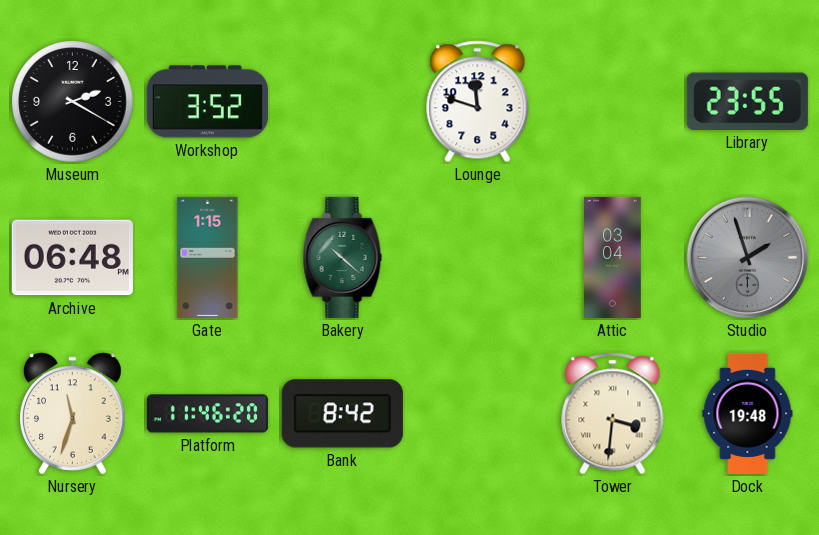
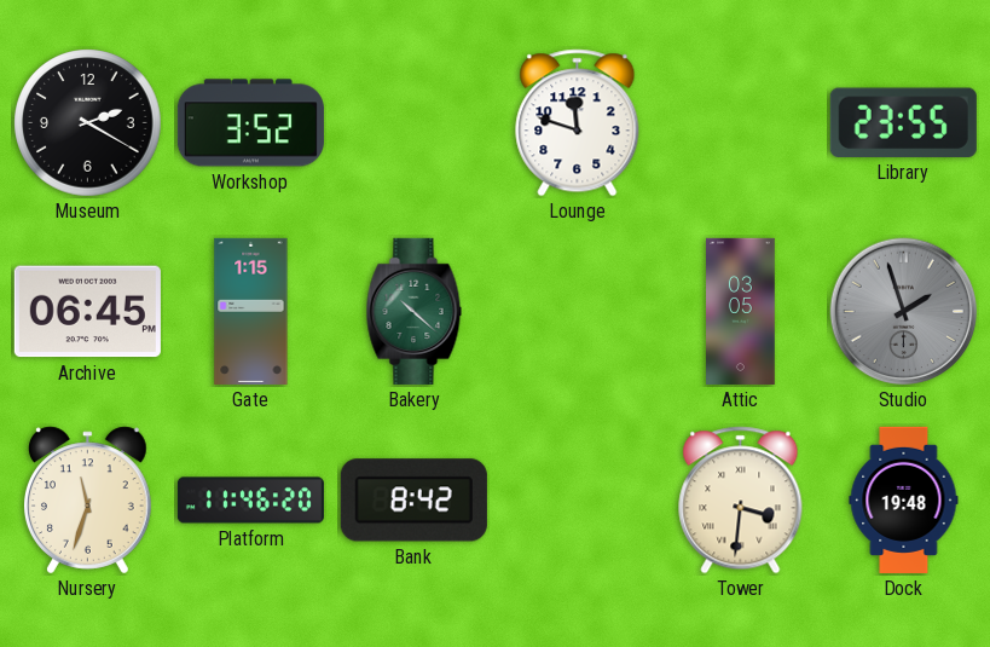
Archive: 06:48 -> 06:45 (87, 312)
Attic: 03:04 -> 03:05 (741, 311)
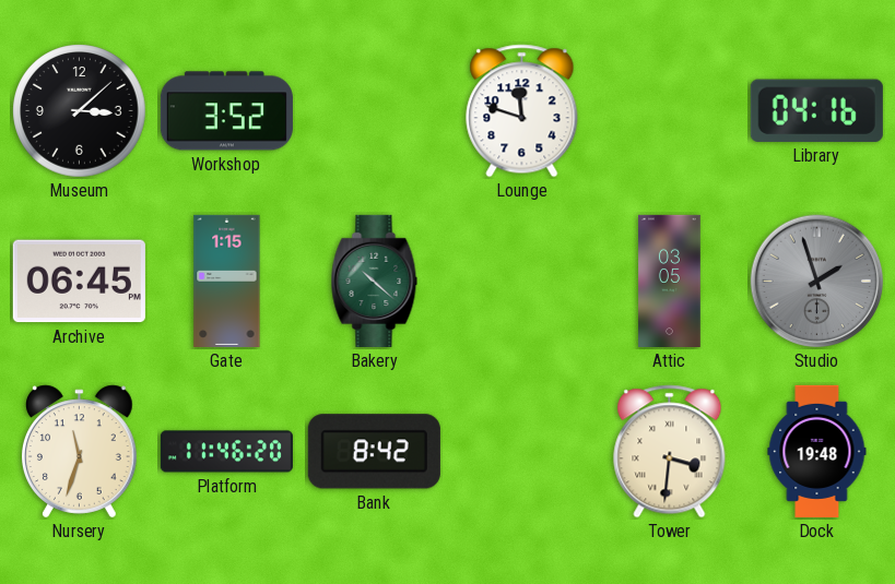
Museum: 2:20 -> 3:08 (80, 111)
Library: 23:55 -> 04:16 (816, 110)
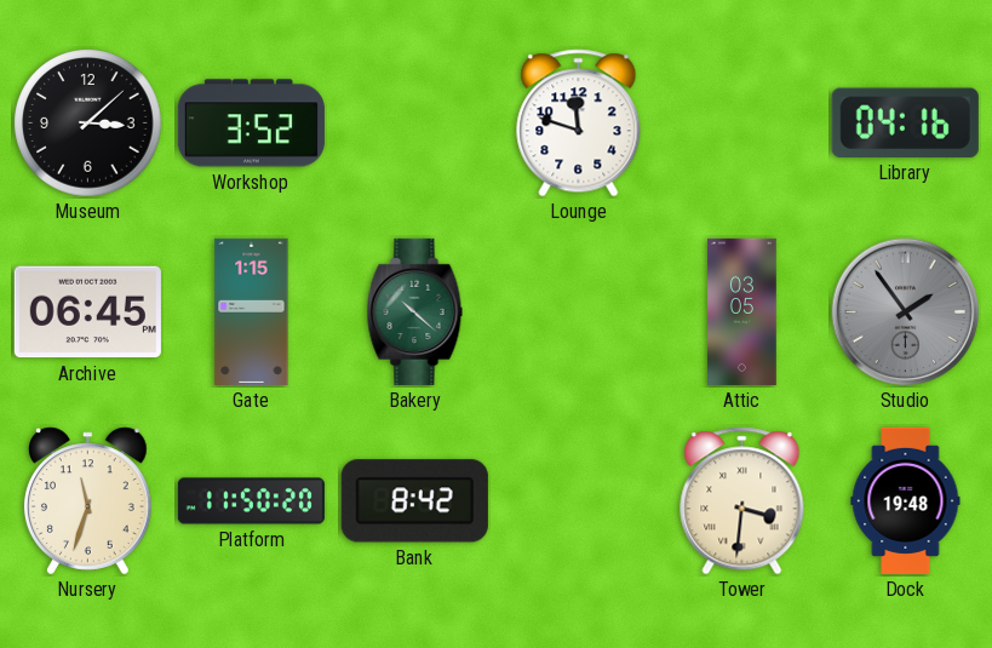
Studio: 1:57 -> 1:54 (906, 312)
Platform: 11:46 -> 11:50 (251, 501)
